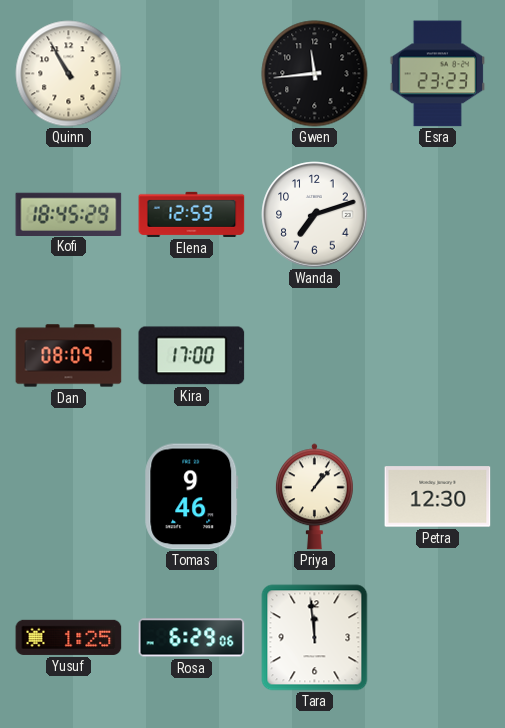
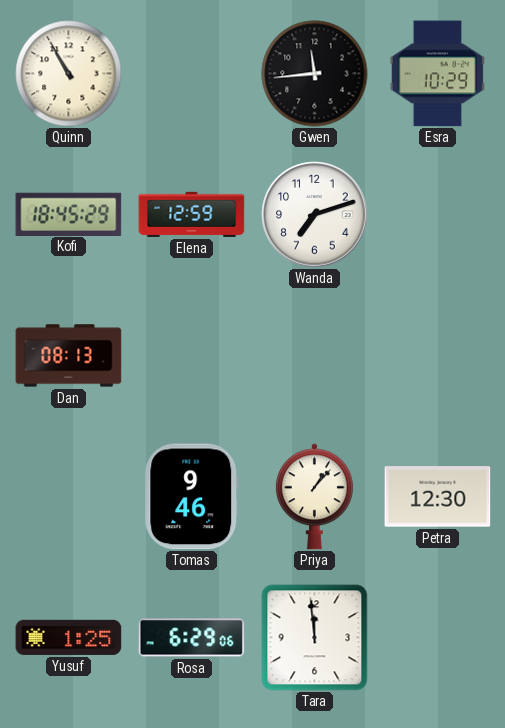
Esra: 23:23 -> 10:29 (438, 74)
Dan: 08:09 -> 08:13 (69, 356)
Kira: 17:00 -> none (192, 356)
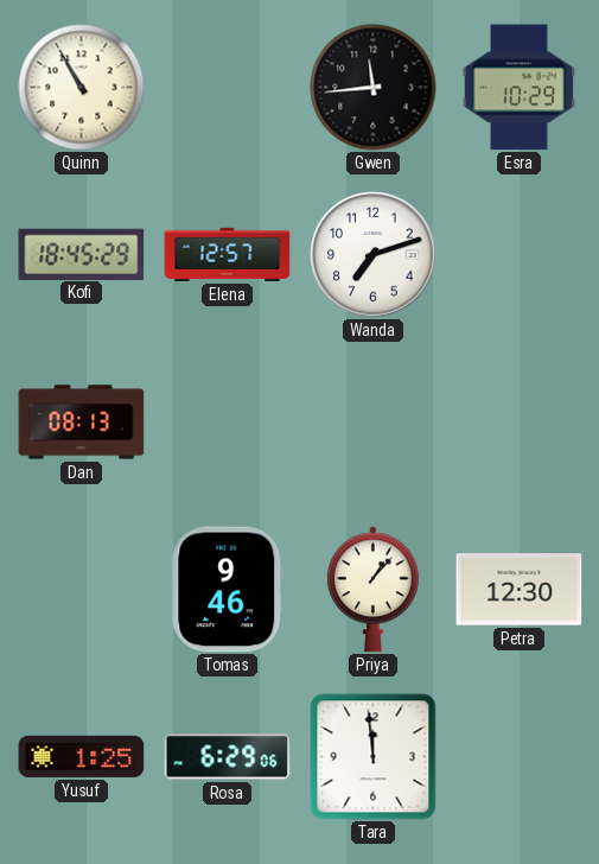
Elena: 12:59 -> 12:57 (228, 254)
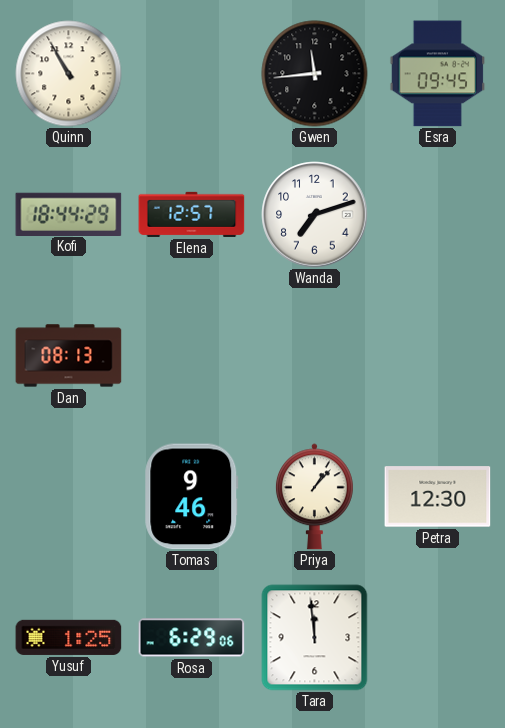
Esra: 10:29 -> 09:45 (438, 74)
Kofi: 18:45 -> 18:44 (69, 214)
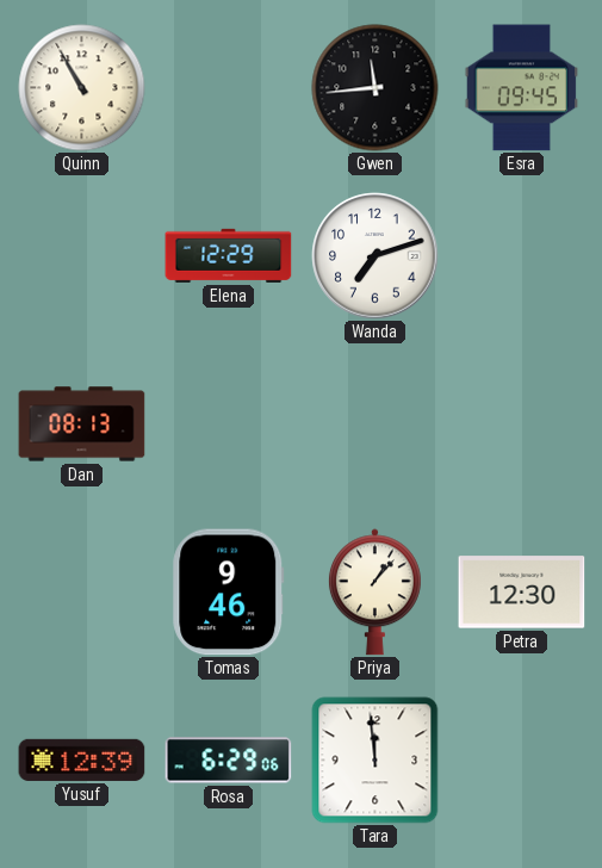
Kofi: 18:44 -> none (69, 214)
Elena: 12:57 -> 12:29 (229, 255)
Yusuf: 1:25 -> 12:39 (82, 759)
